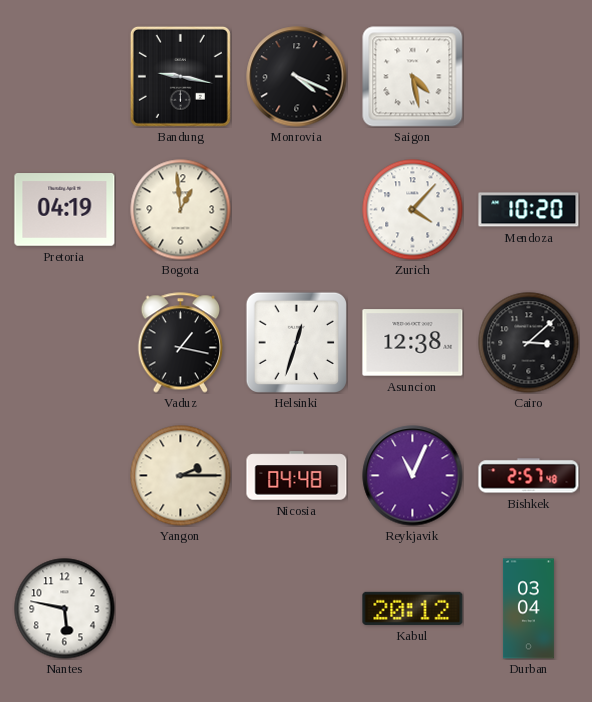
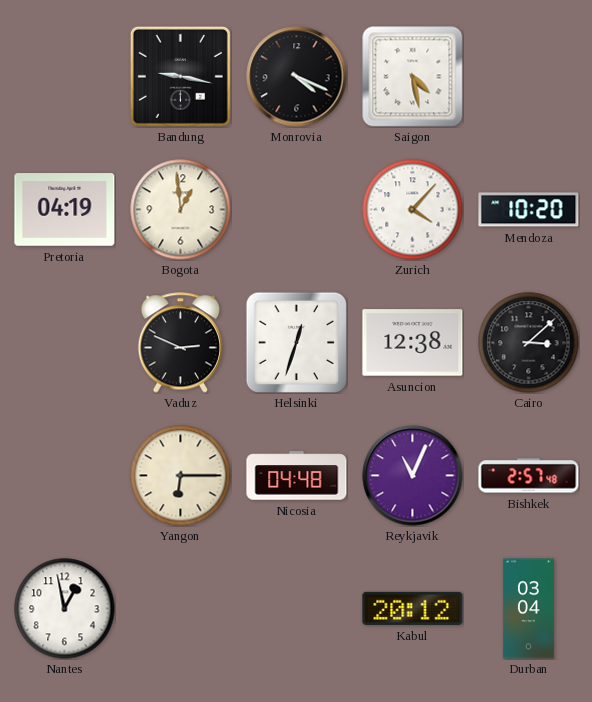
Vaduz: 1:17 -> 2:49 (180, 343)
Yangon: 2:15 -> 6:15 (181, 476)
Nantes: 5:47 -> 12:58 (65, 609)
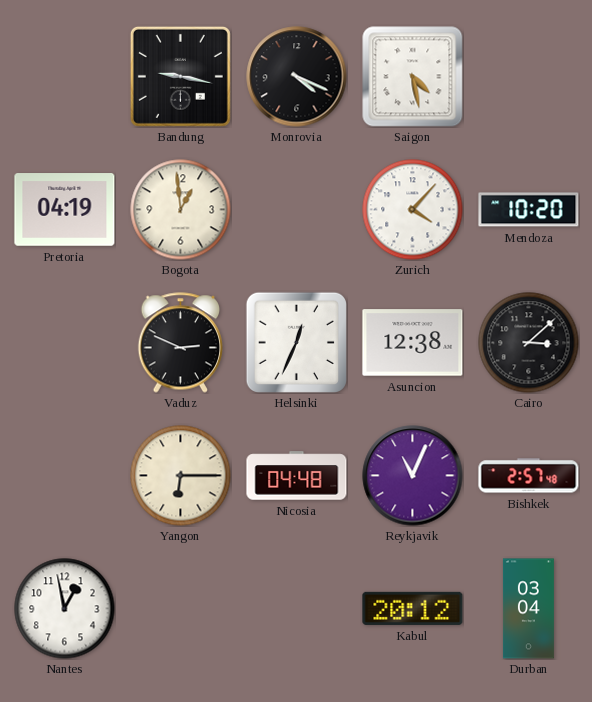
Helsinki: 12:33 -> 12:34 (296, 342)
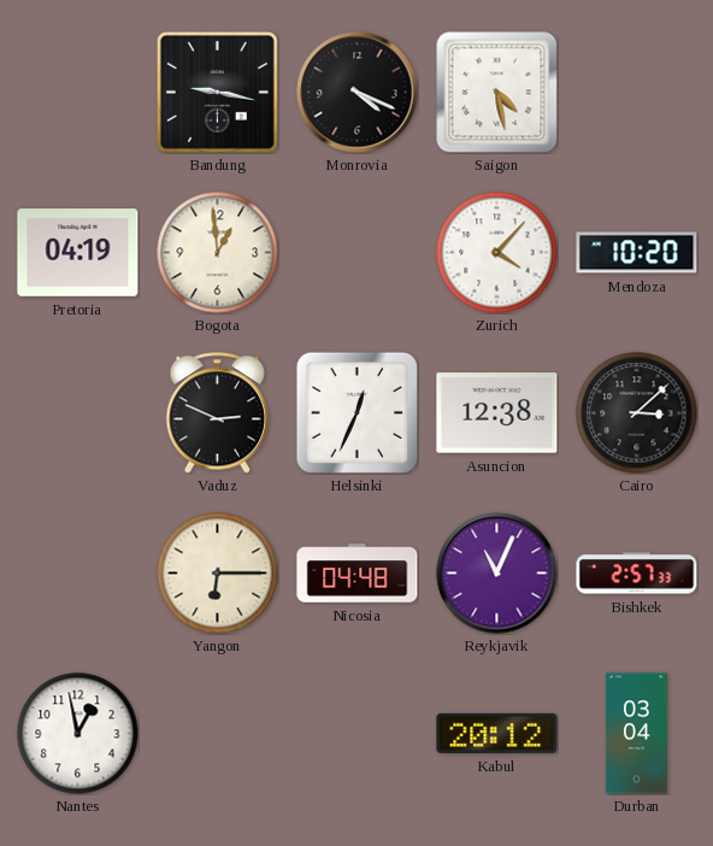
Bishkek: 2:57:48 -> 2:57:33 (637, 574)
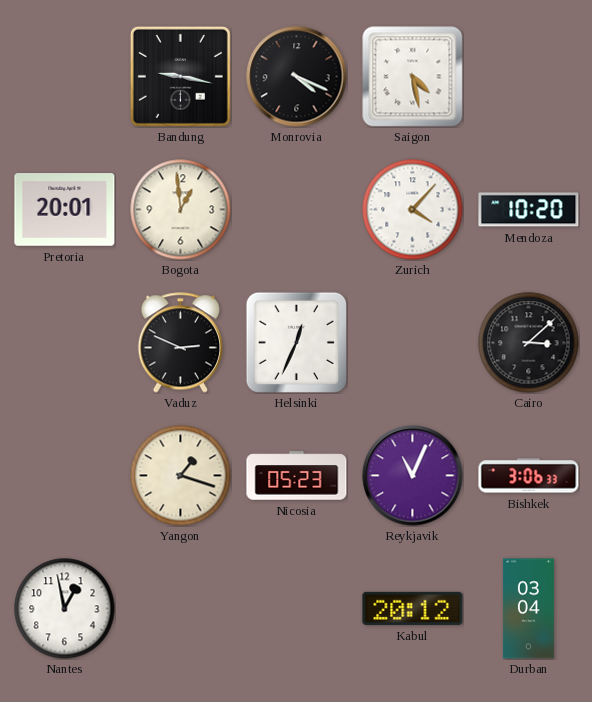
Pretoria: 04:19 -> 20:01 (65, 210)
Asuncion: 12:38 -> none (497, 413)
Yangon: 6:15 -> 1:18 (181, 476)
Nicosia: 04:48 -> 05:23 (297, 476)
Bishkek: 2:57 -> 3:06 (529, 476)
